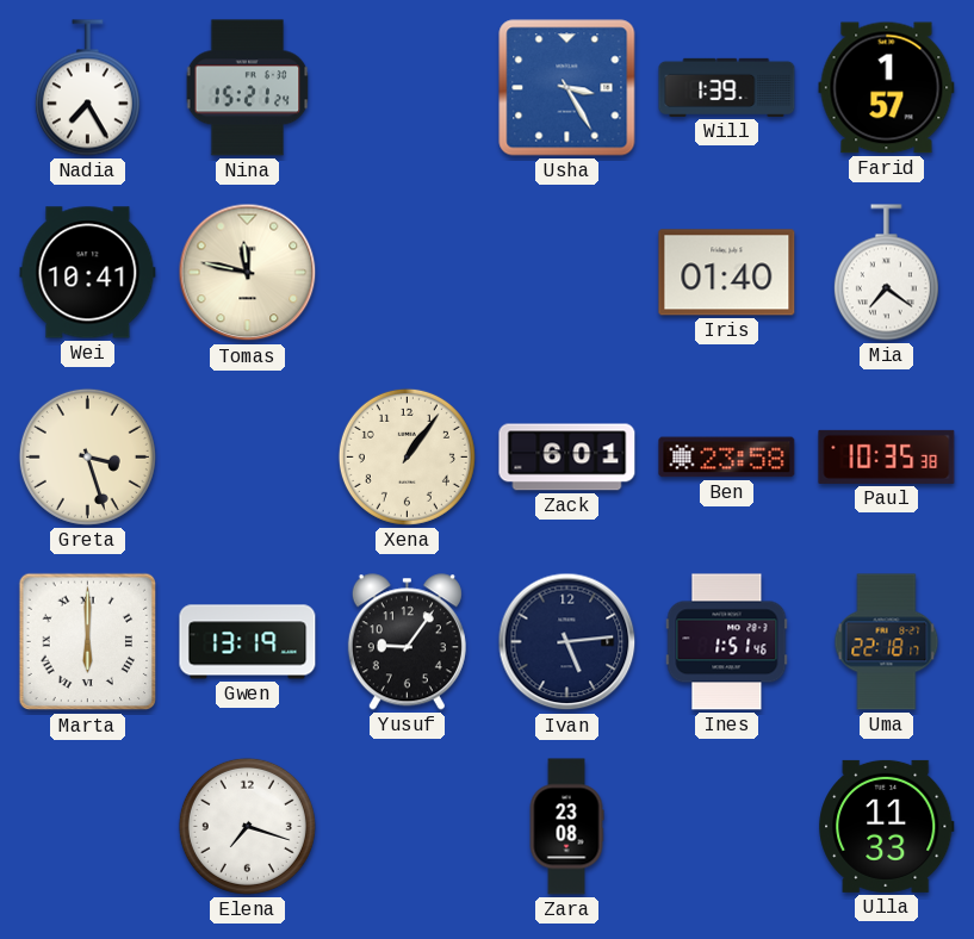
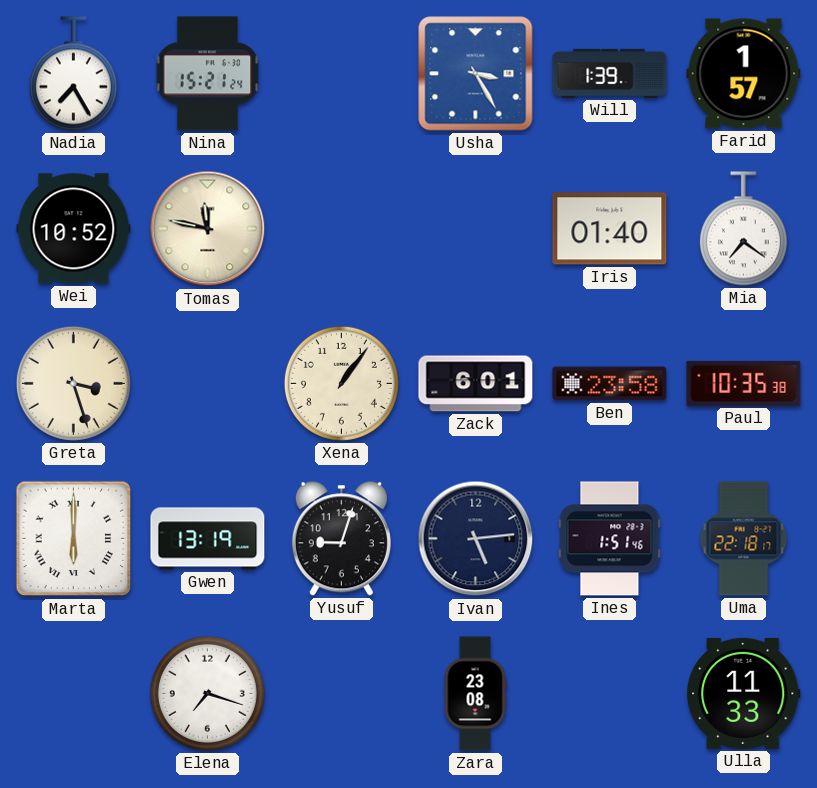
Wei: 10:41 -> 10:52 (74, 229)
Yusuf: 9:06 -> 9:03 (341, 539)
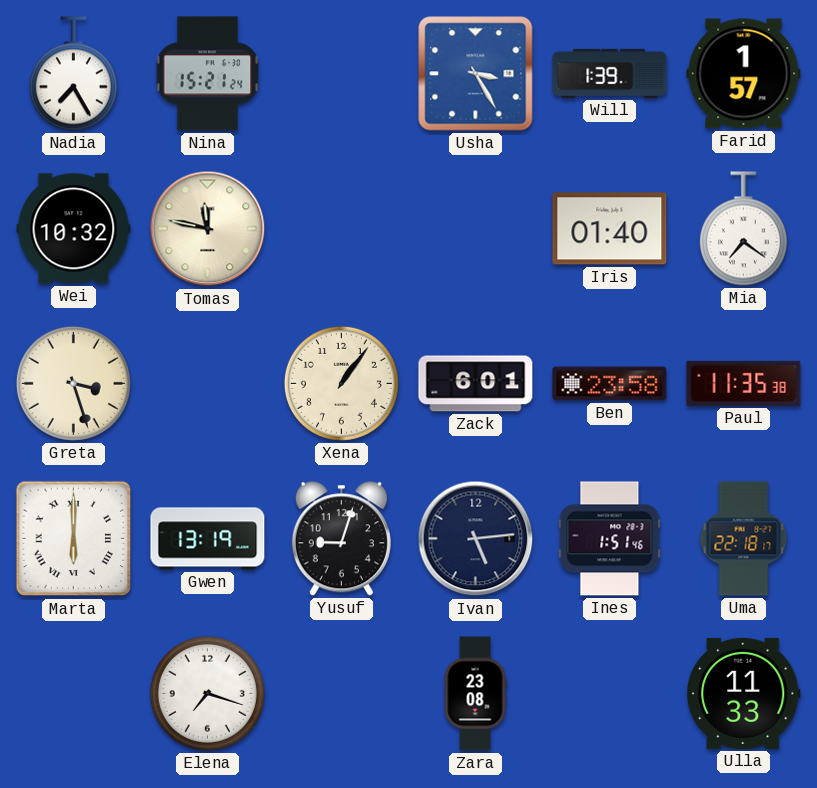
Wei: 10:52 -> 10:32 (74, 229)
Paul: 10:35 -> 11:35 (744, 383)
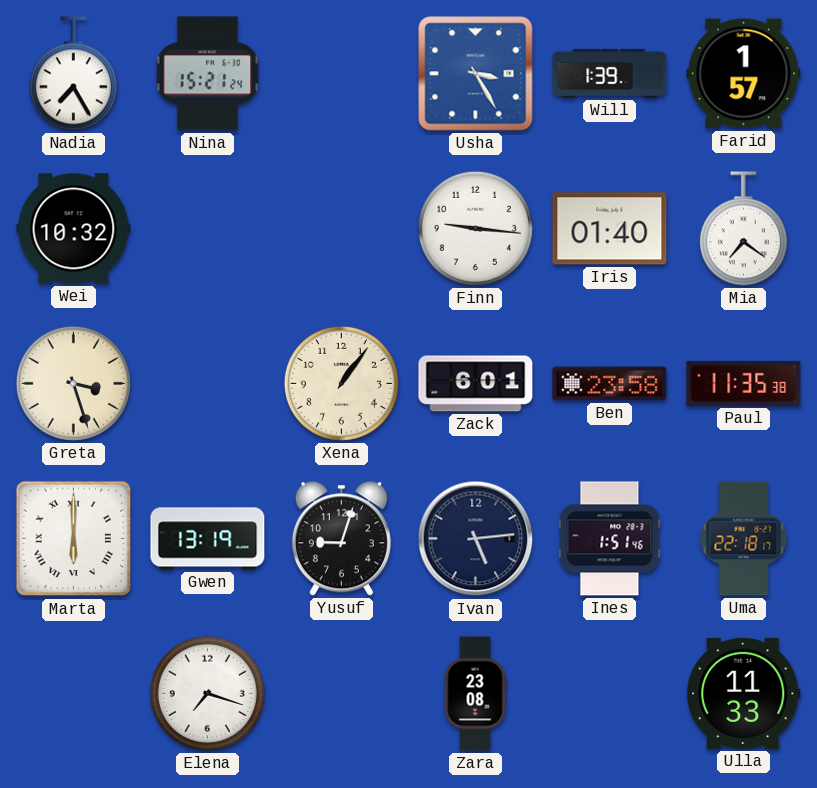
Tomas: 11:47 -> none (208, 229)
Finn: none -> 9:16 (475, 228)
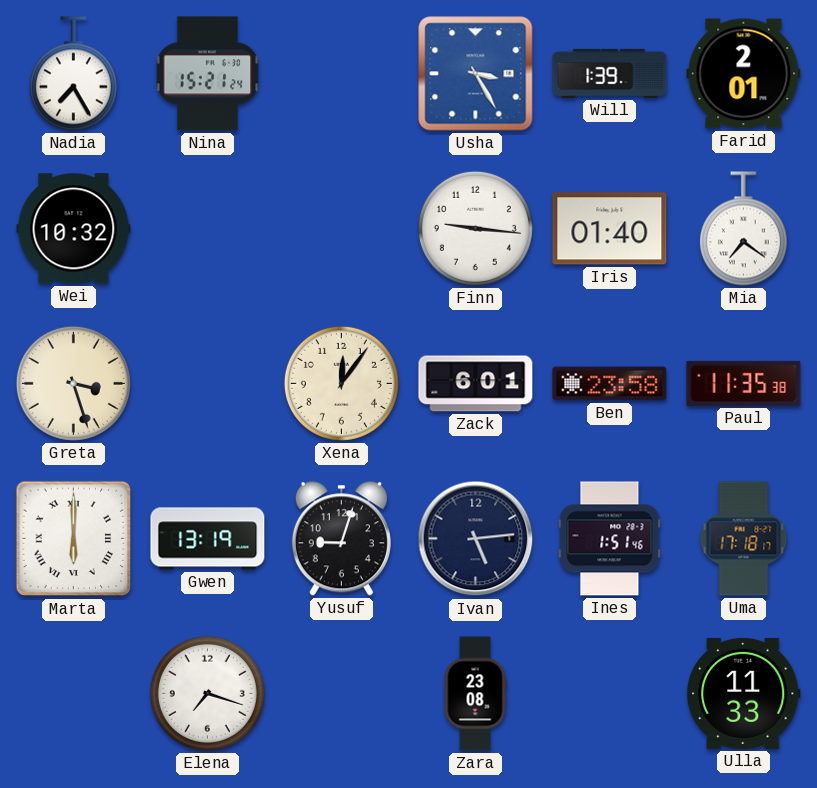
Farid: 1:57 -> 2:01 (744, 74)
Xena: 1:06 -> 12:06 (341, 383)
Uma: 22:18 -> 17:18 (744, 539)
